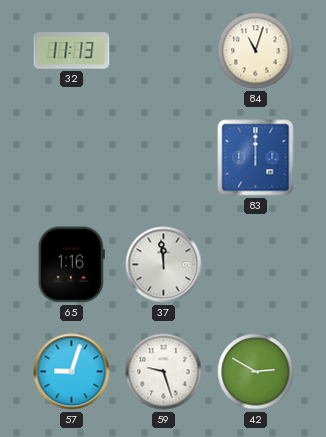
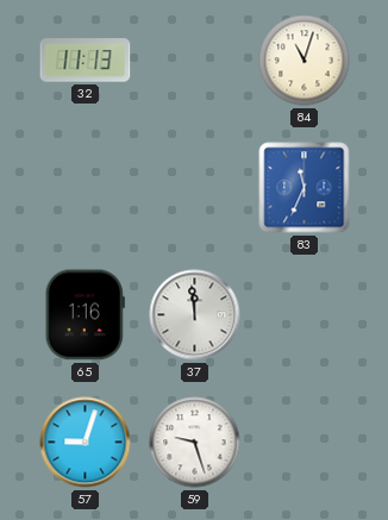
83: 12:00 -> 11:34 (305, 188)
42: 2:50 -> none (256, 372)
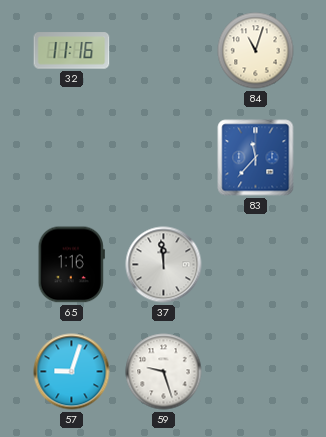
32: 11:13 -> 11:16 (72, 51)
83: 11:34 -> 11:37 (256, 158)
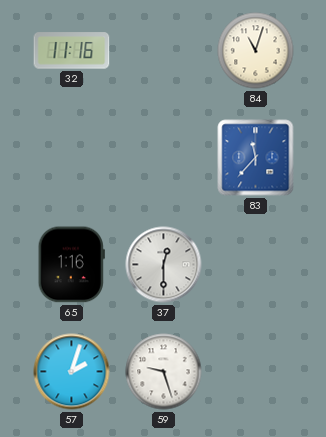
37: 11:59 -> 12:30 (164, 265)
57: 9:03 -> 2:03 (72, 372)
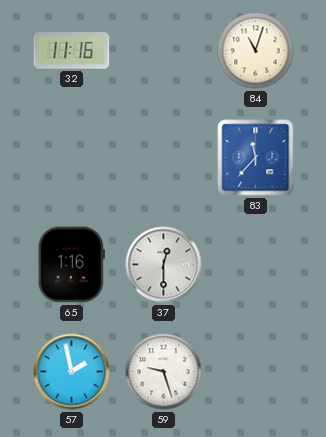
57: 2:03 -> 1:58 (72, 372)
